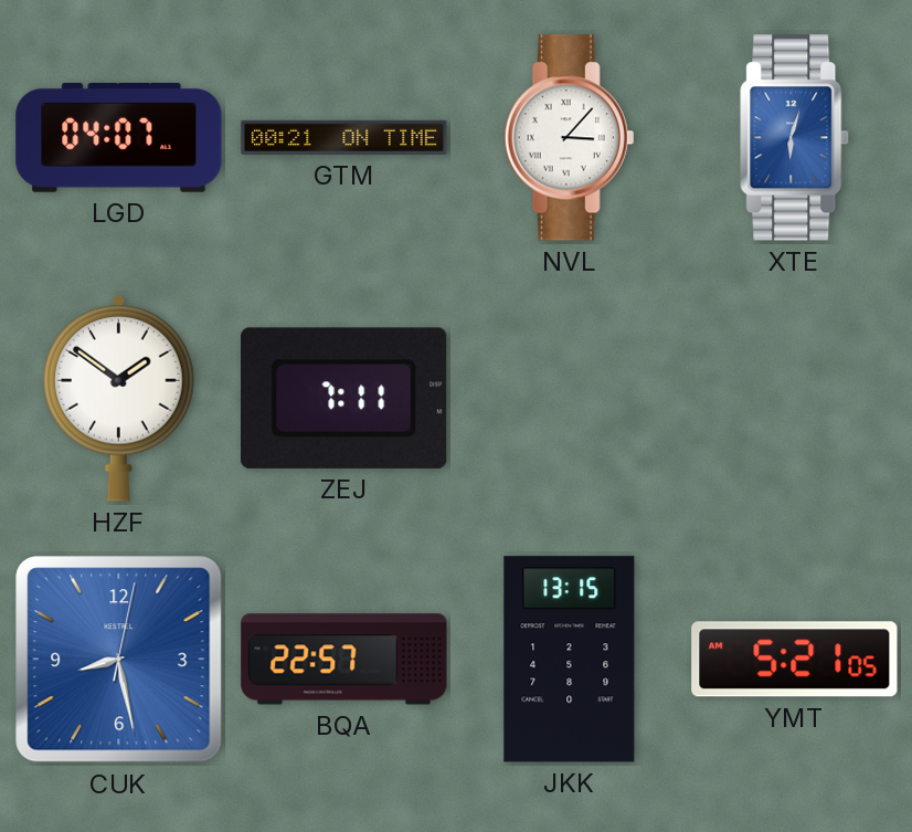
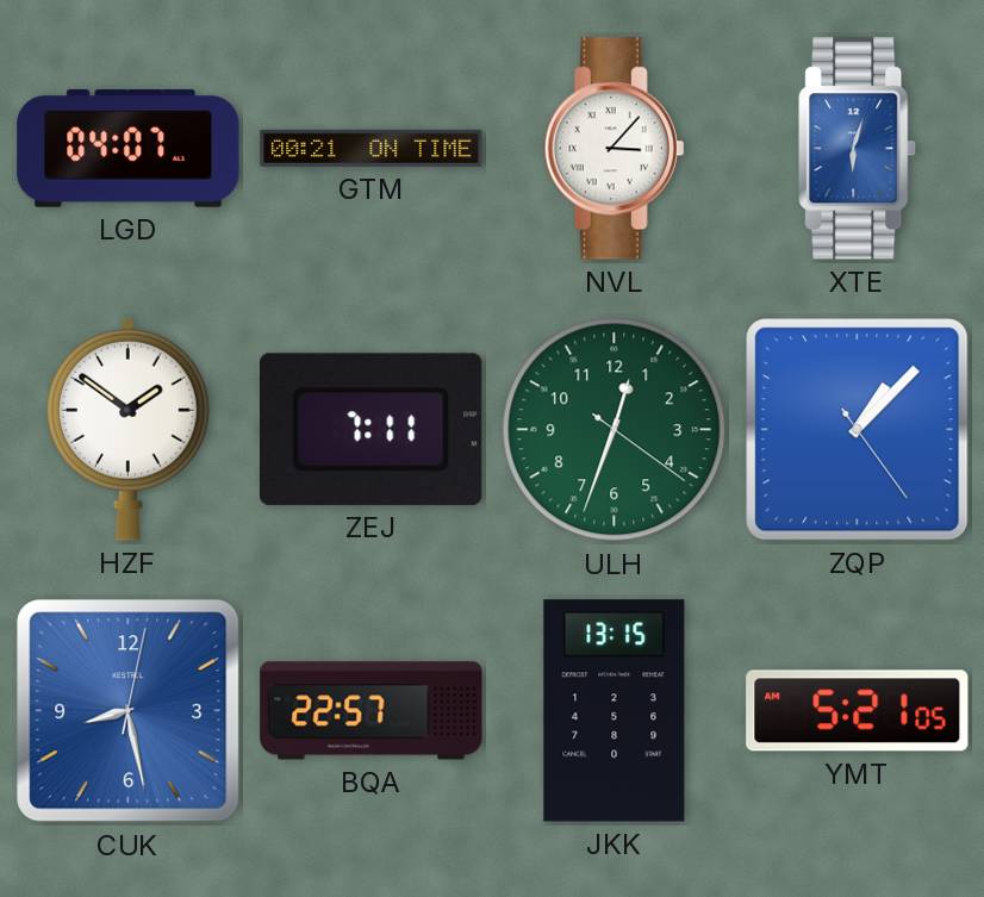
ULH: none -> 12:33 (615, 430)
ZQP: none -> 1:07 (858, 430)
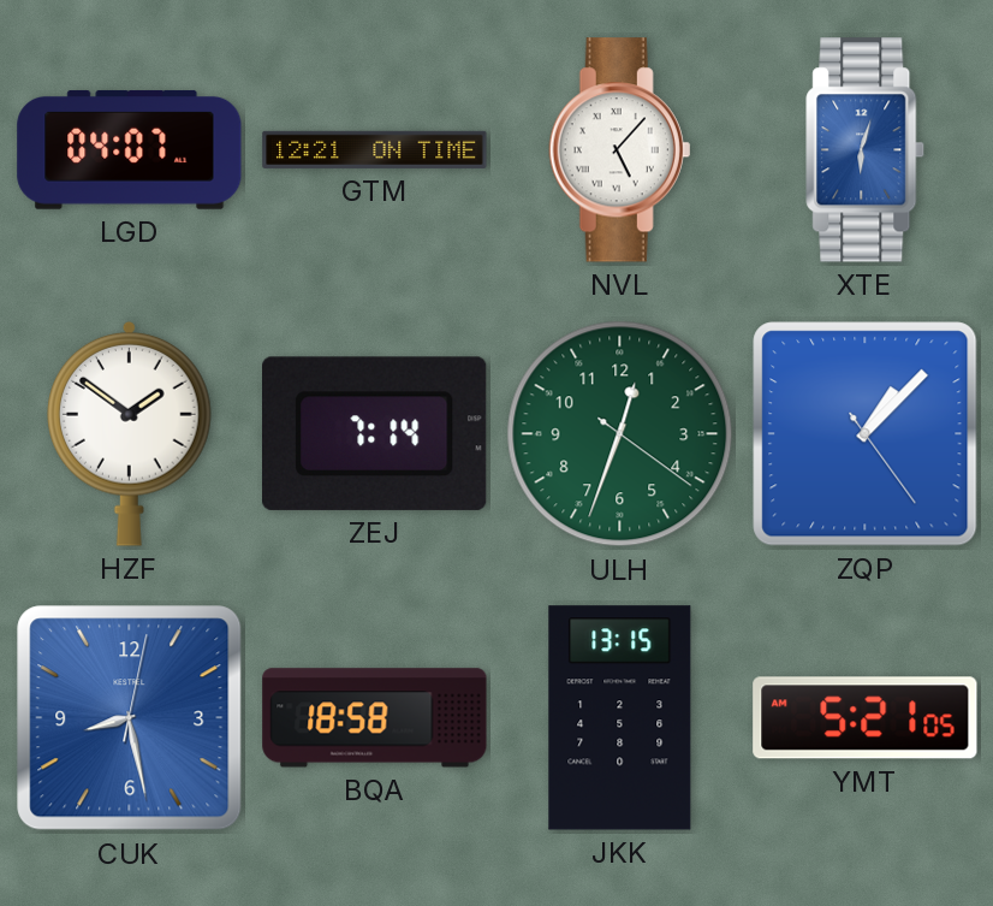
GTM: 00:21 -> 12:21 (375, 149)
NVL: 3:07 -> 5:07 (620, 150)
ZEJ: 7:11 -> 7:14 (375, 433)
BQA: 22:57 -> 18:58 (375, 718)
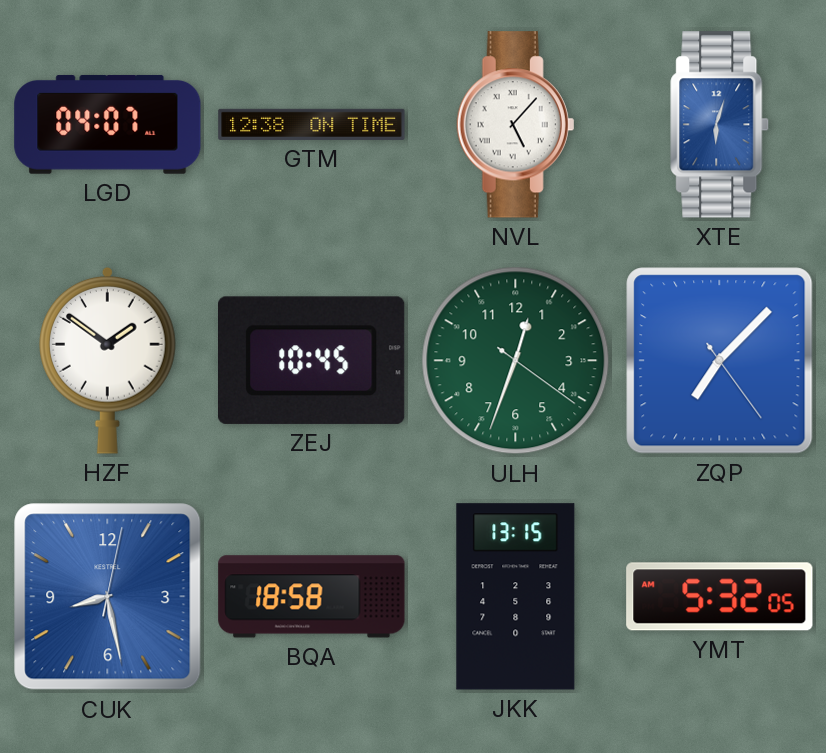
GTM: 12:21 -> 12:38 (312, 124)
ZEJ: 7:14 -> 10:45 (312, 360)
ZQP: 1:07 -> 7:07 (720, 361)
YMT: 5:21 -> 5:32 (720, 597)
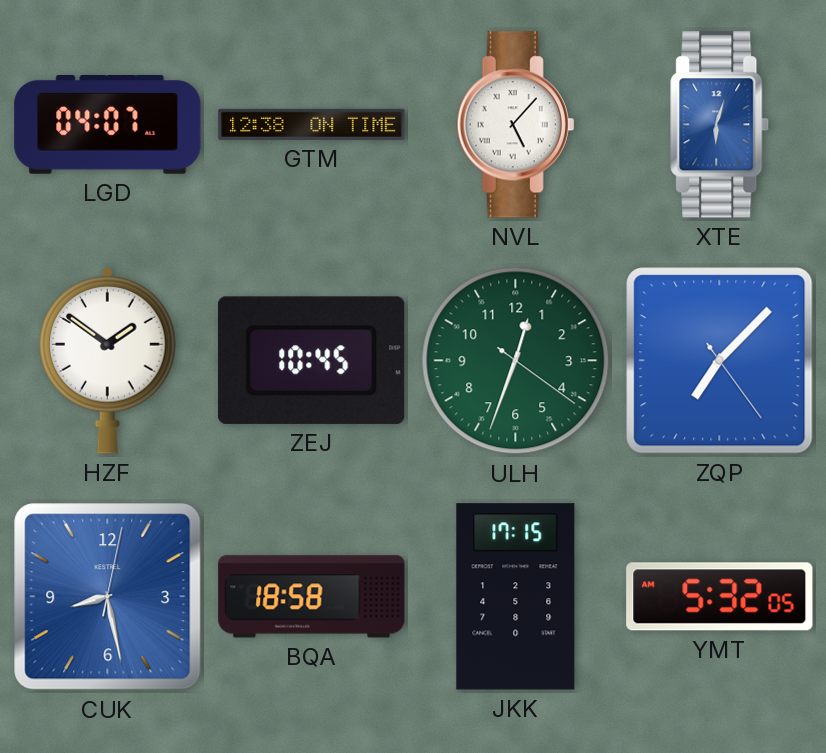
JKK: 13:15 -> 17:15 (516, 597)
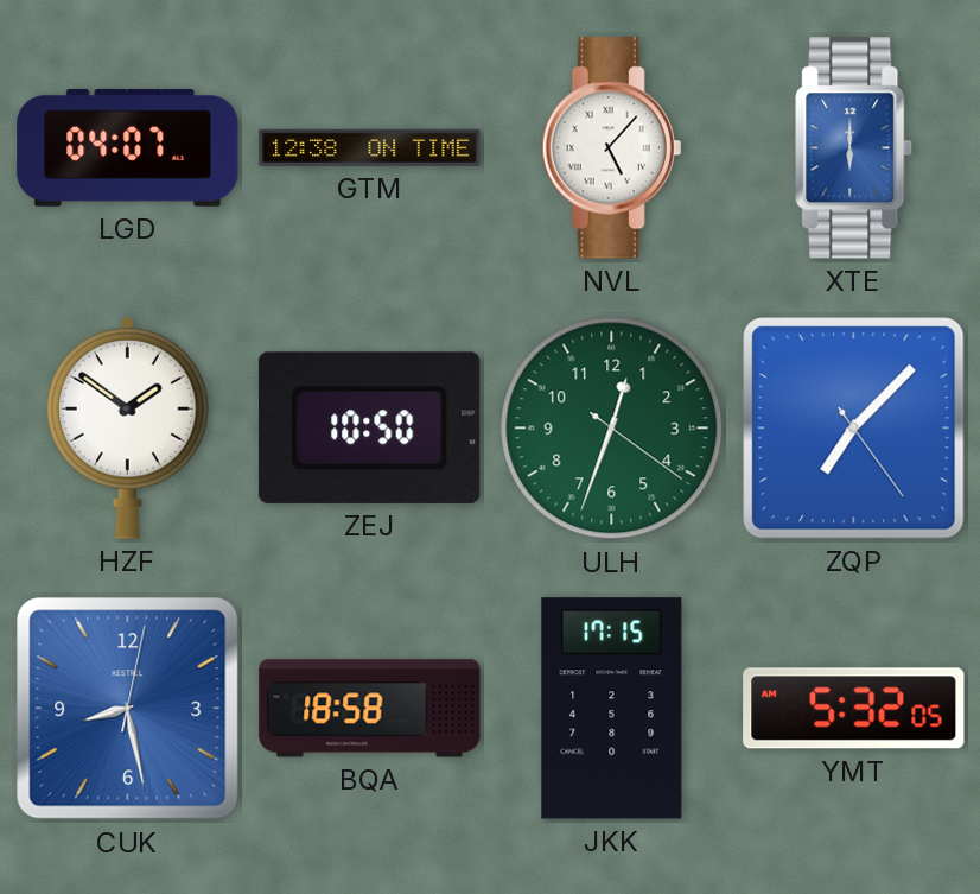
XTE: 6:03 -> 6:00 (854, 148)
ZEJ: 10:45 -> 10:50 (370, 427)
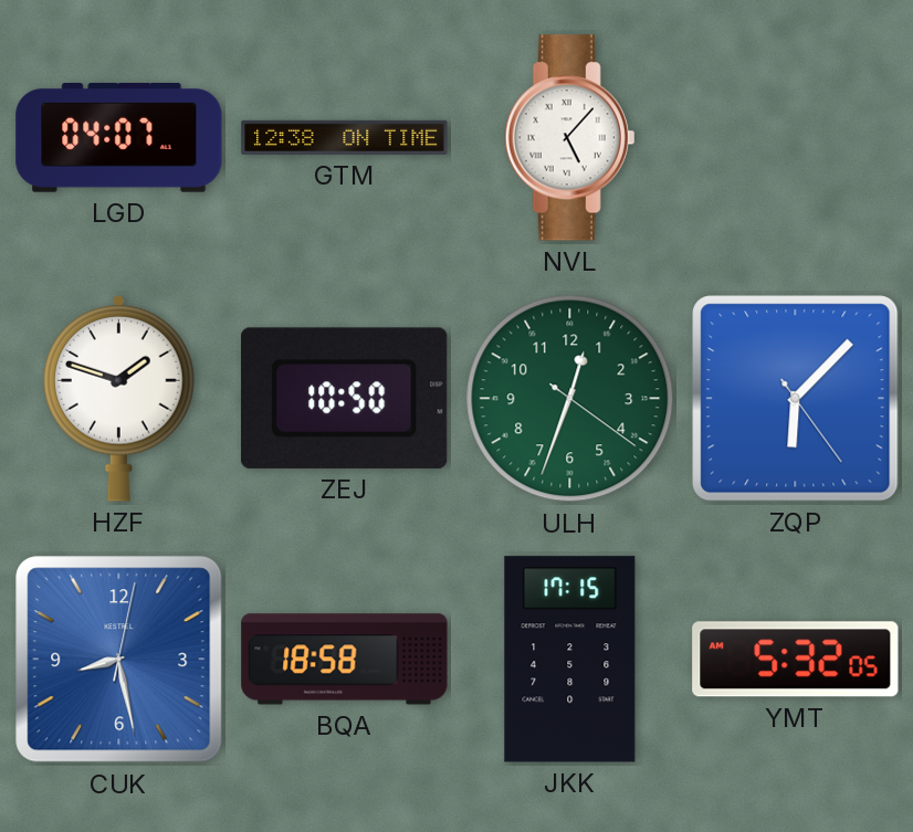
XTE: 6:00 -> none (854, 148)
HZF: 1:51 -> 1:48 (119, 398)
ZQP: 7:07 -> 6:07 (796, 399)
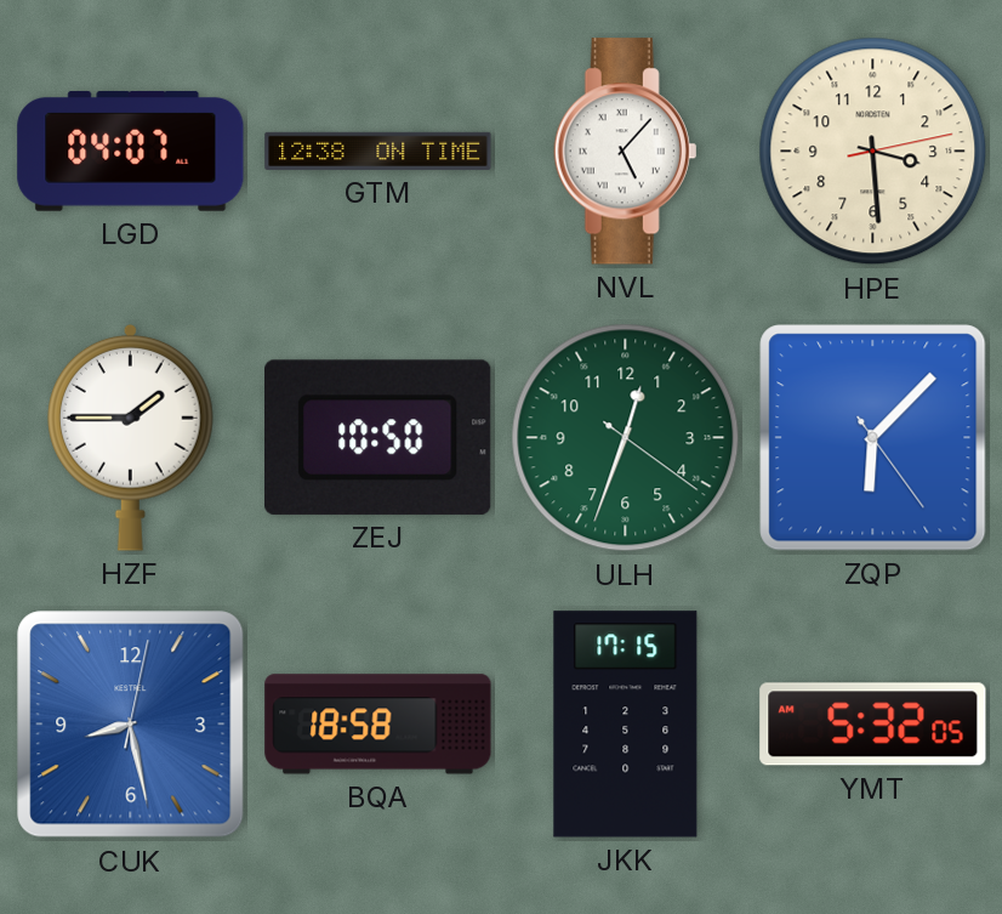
HPE: none -> 3:29 (873, 152)
HZF: 1:48 -> 1:45 (131, 437)
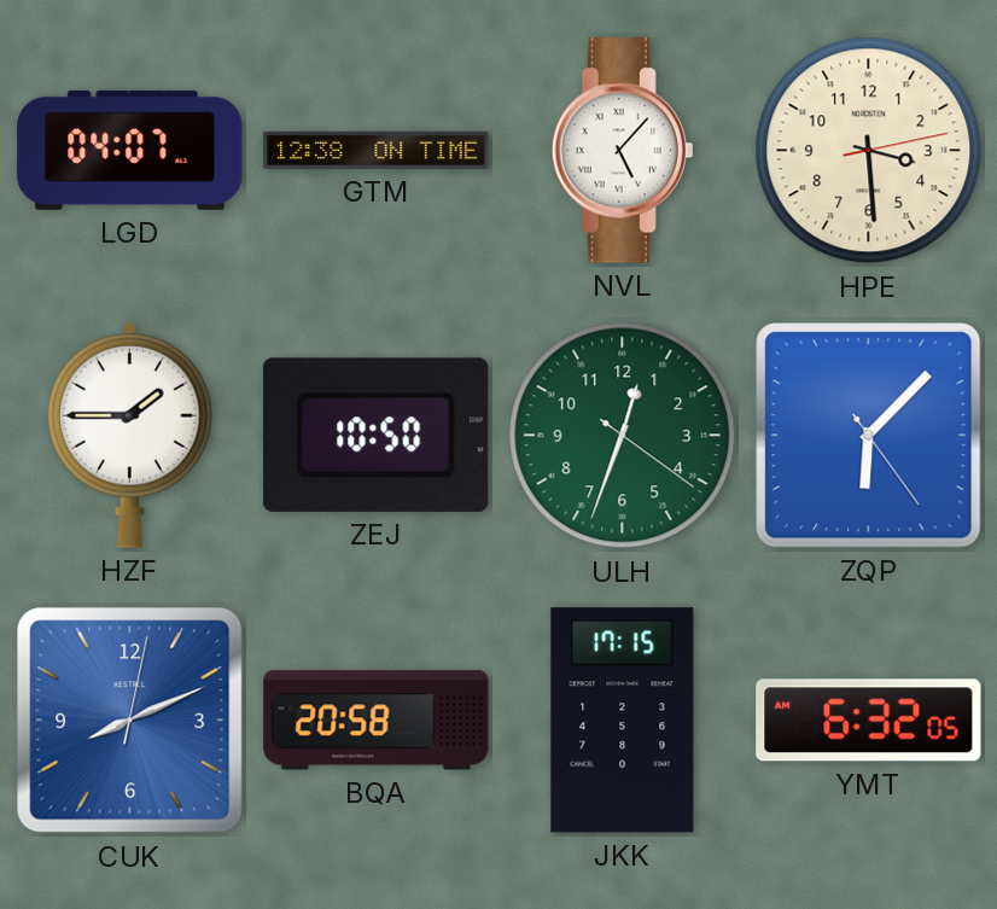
CUK: 8:28 -> 8:11 (130, 721)
BQA: 18:58 -> 20:58 (377, 721)
YMT: 5:32 -> 6:32 (869, 721)
